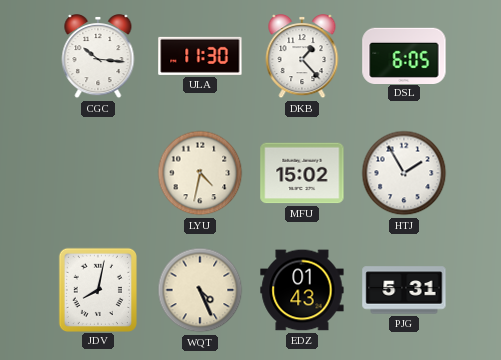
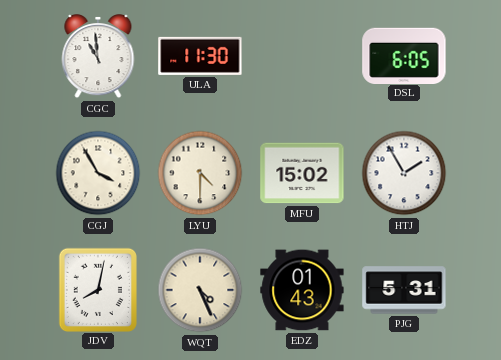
CGC: 10:16 -> 10:59 (98, 56)
DKB: 1:23 -> none (302, 56)
CGJ: none -> 3:55 (98, 173)
LYU: 4:32 -> 4:30 (200, 173)
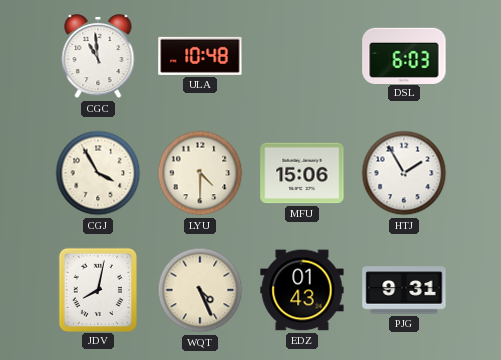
ULA: 11:30 -> 10:48 (200, 56)
DSL: 6:05 -> 6:03 (404, 55)
MFU: 15:02 -> 15:06 (302, 173)
PJG: 5:31 -> 9:31 (404, 290)
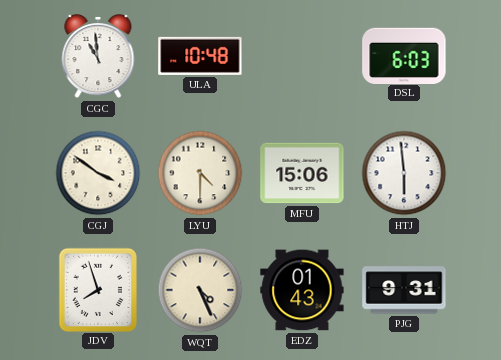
CGJ: 3:55 -> 3:51 (98, 173)
HTJ: 1:55 -> 5:59 (404, 173)
JDV: 8:02 -> 7:57 (97, 289)
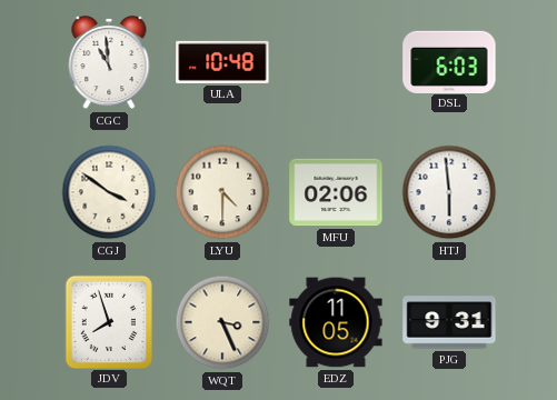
MFU: 15:06 -> 02:06 (336, 192)
WQT: 4:26 -> 3:26 (222, 322)
EDZ: 01:43 -> 11:05 (336, 322)
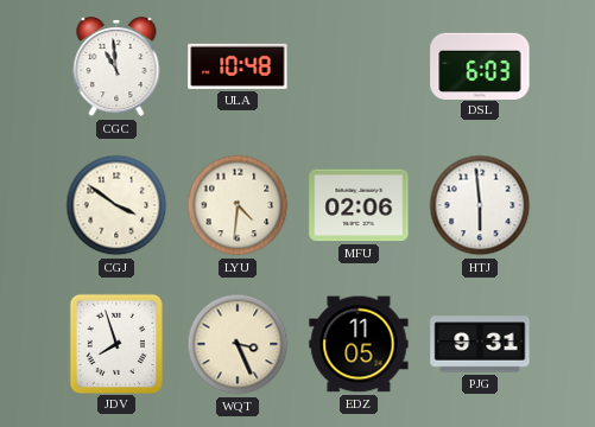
LYU: 4:30 -> 4:31 (238, 205)
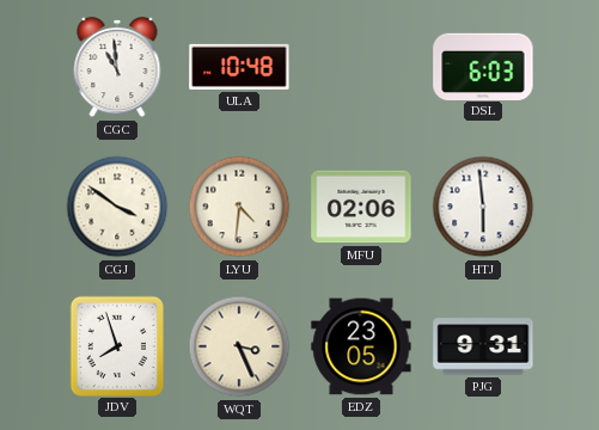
EDZ: 11:05 -> 23:05 (361, 346)
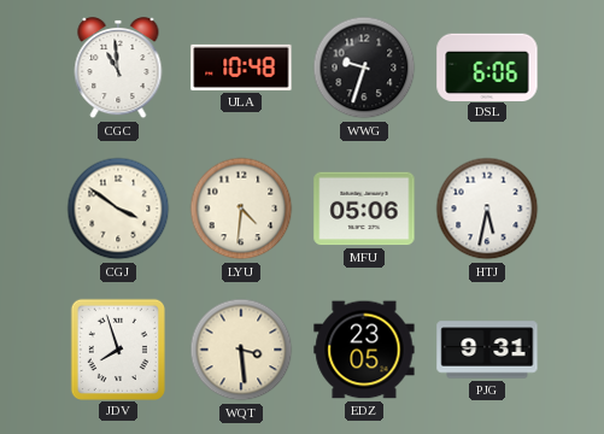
WWG: none -> 9:33 (364, 68)
DSL: 6:03 -> 6:06 (487, 66)
MFU: 02:06 -> 05:06 (364, 209)
HTJ: 5:59 -> 5:32 (487, 209)
WQT: 3:26 -> 3:29 (241, 350)
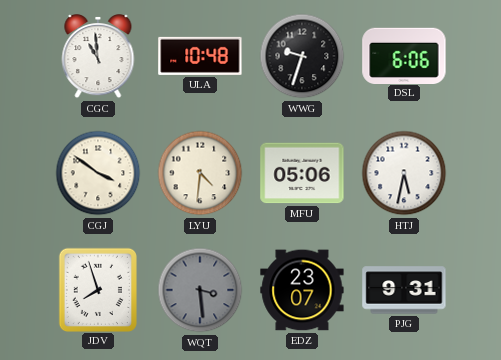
WQT dial: cream -> grey (200, 290)
EDZ: 23:05 -> 23:07 (302, 290)
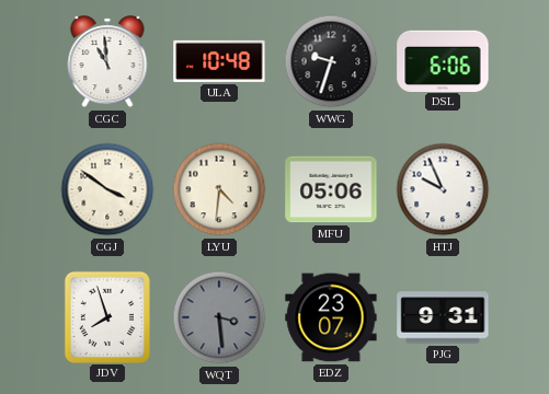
HTJ: 5:32 -> 9:56 (443, 189)
